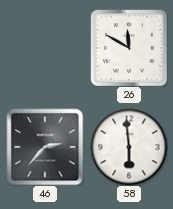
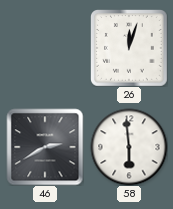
26: 11:50 -> 12:03 (129, 48)
46: 2:37 -> 2:40 (45, 147)
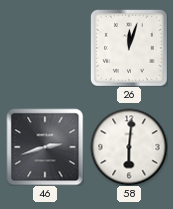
46: 2:40 -> 2:42 (45, 147)
58: 5:59 -> 6:01 (129, 147)
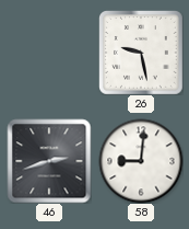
26: 12:03 -> 9:28 (141, 53)
58: 6:01 -> 9:01 (141, 161)
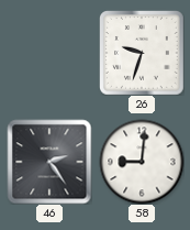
26: 9:28 -> 9:33 (142, 53)
46: 2:42 -> 2:24 (49, 162)
